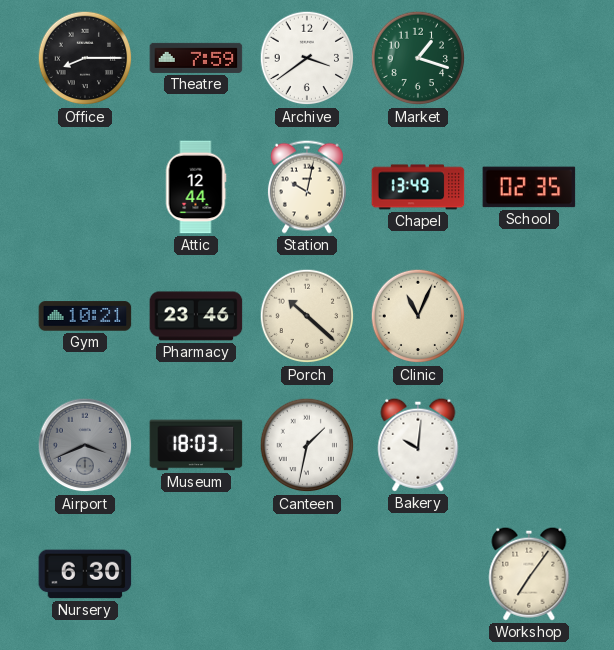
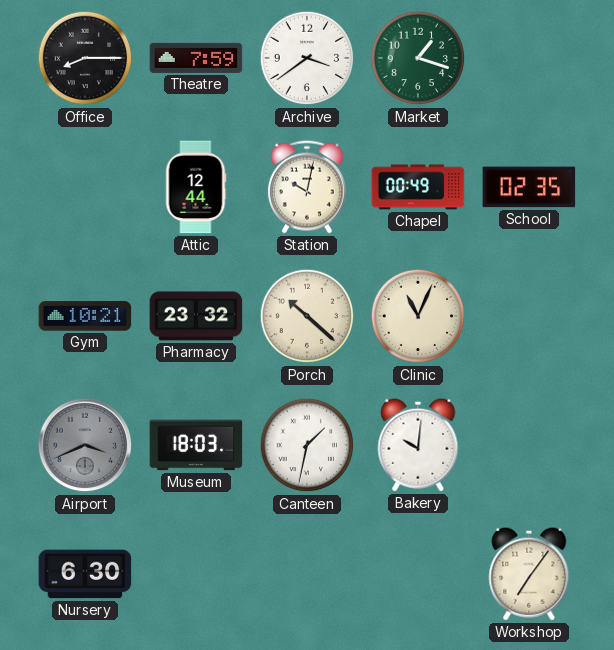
Chapel: 13:49 -> 00:49 (418, 187)
Pharmacy: 23:46 -> 23:32 (196, 316)
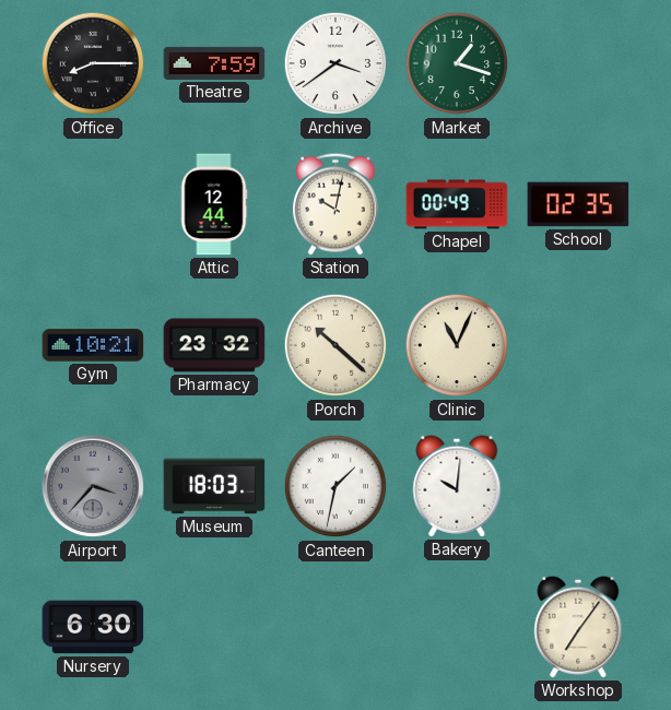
Airport: 3:41 -> 3:37 (93, 486)
